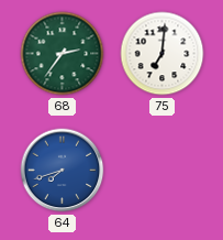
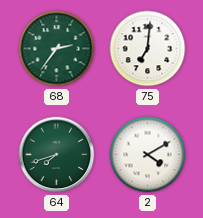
64 dial: blue -> green (57, 155)
2: none -> 4:10 (148, 155)
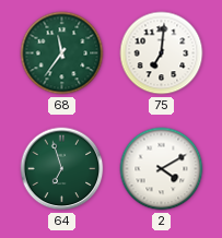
68: 2:36 -> 11:36 (62, 53)
64: 7:42 -> 6:57 (62, 169)
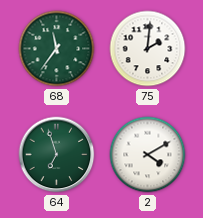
75: 7:01 -> 2:01 (148, 49)
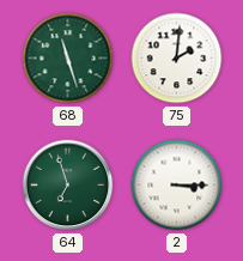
68: 11:36 -> 11:27 (68, 59)
2: 4:10 -> 3:15 (177, 186)
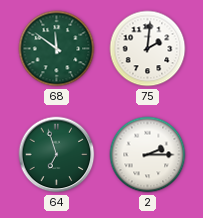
68: 11:27 -> 11:51 (57, 49)
2: 3:15 -> 2:15 (148, 155)
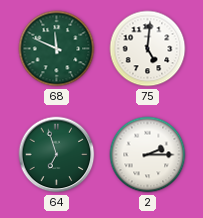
68: 11:51 -> 11:49 (57, 49)
75: 2:01 -> 5:01 (148, 49)
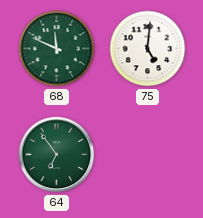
64: 6:57 -> 6:54 (57, 155)
2: 2:15 -> none (148, 155)
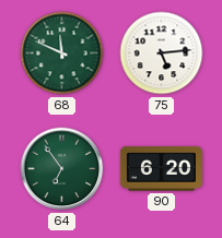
75: 5:01 -> 5:14 (162, 53)
90: none -> 6:20 (161, 169)
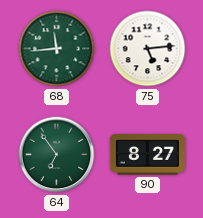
68: 11:49 -> 11:44 (57, 49)
90: 6:20 -> 8:27 (147, 155)
